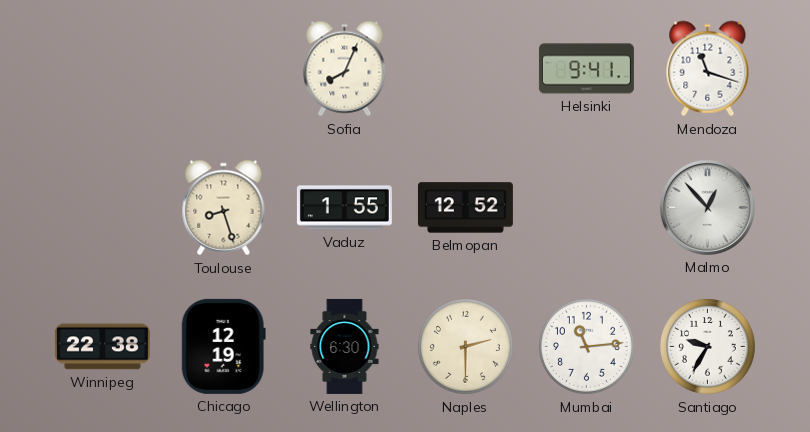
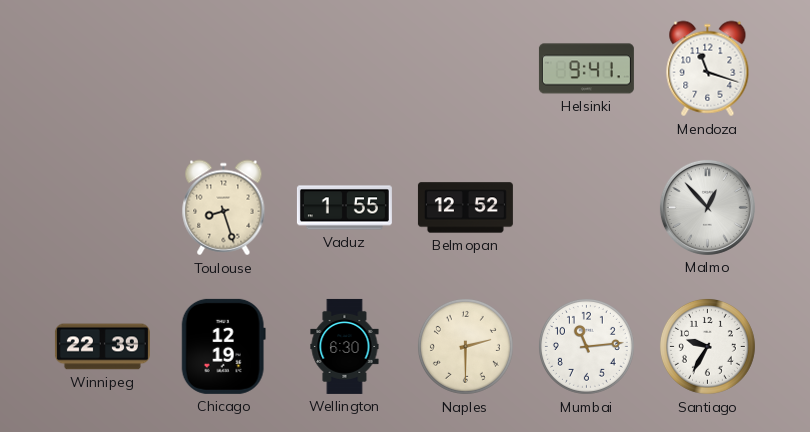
Sofia: 8:04 -> none (345, 69)
Winnipeg: 22:38 -> 22:39 (102, 347)
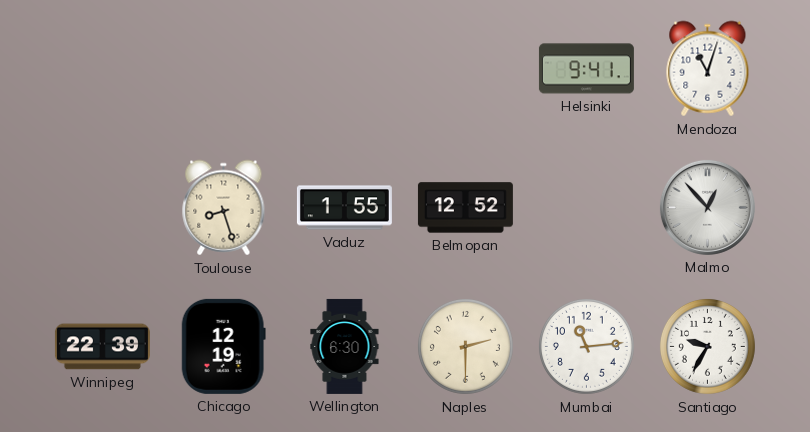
Mendoza: 11:18 -> 11:03 (708, 69)
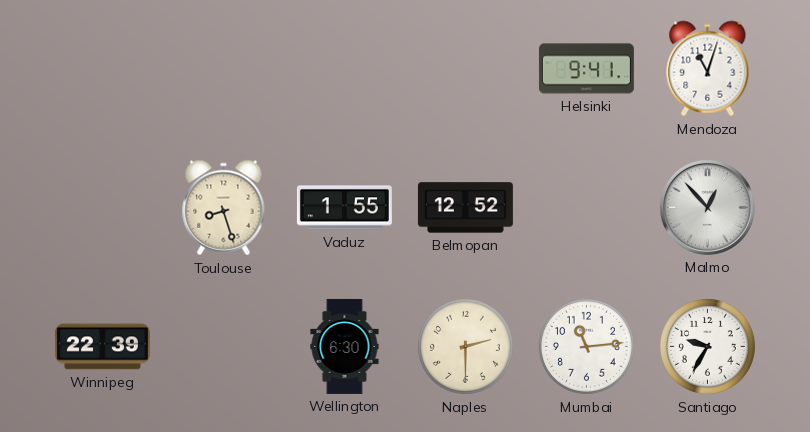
Chicago: 12:19 -> none (223, 346)
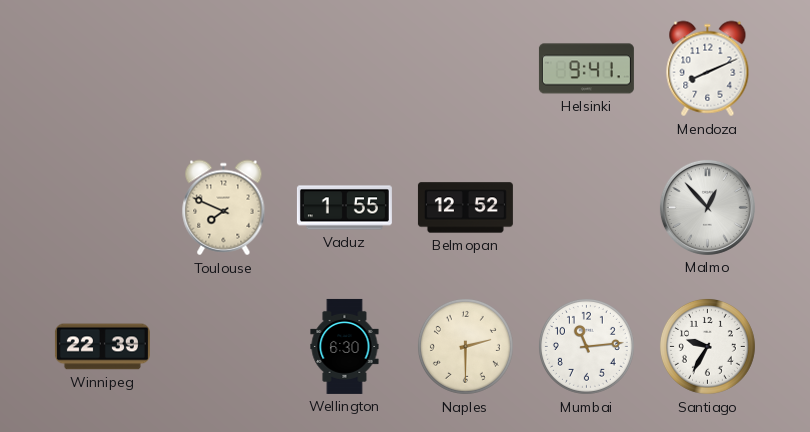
Mendoza: 11:03 -> 8:11 (708, 69)
Toulouse: 8:27 -> 7:49 (224, 208)
